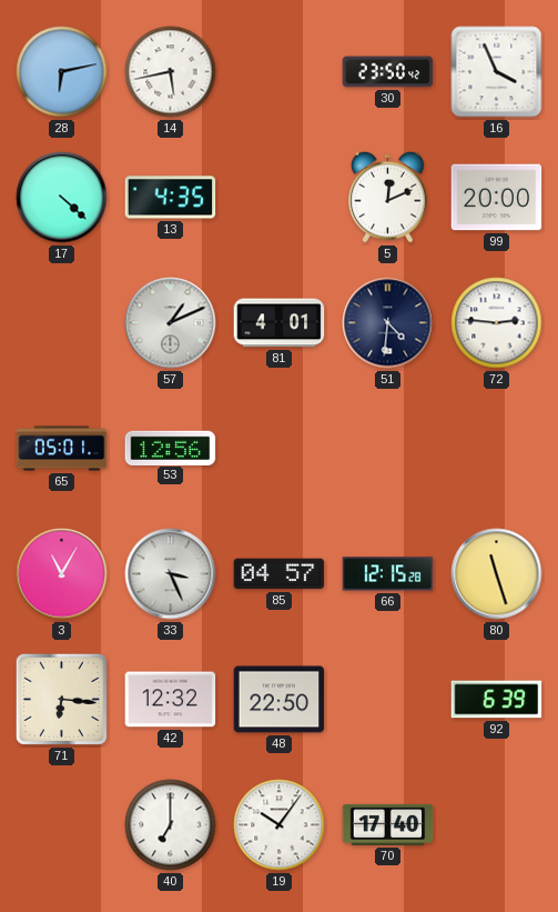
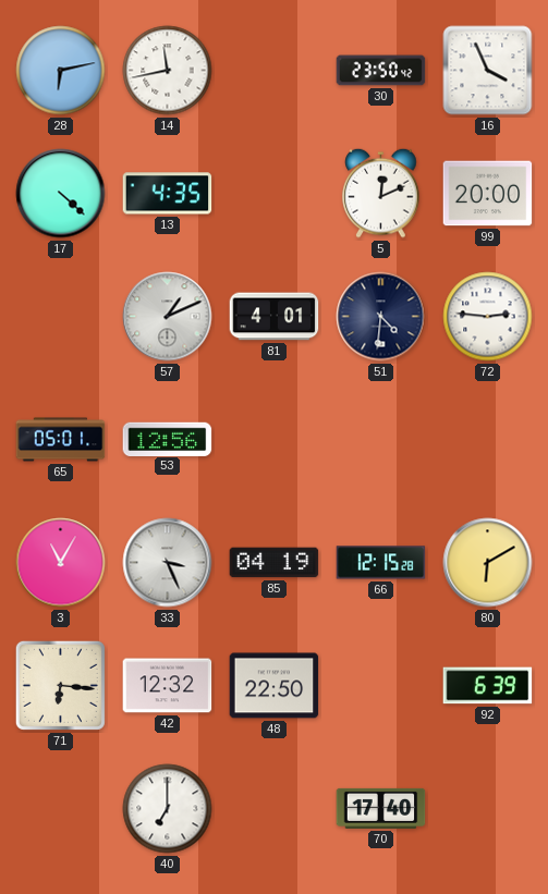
14: 5:43 -> 11:43 (168, 71)
85: 04:57 -> 04:19 (275, 563)
80: 11:27 -> 6:10 (488, 563)
19: 10:06 -> none (280, 825)
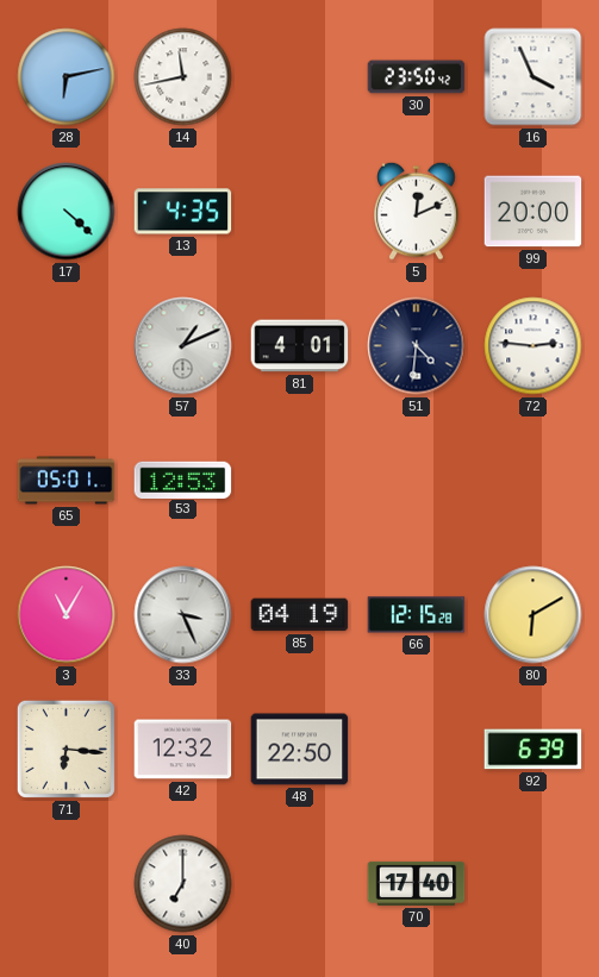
53: 12:56 -> 12:53 (183, 480)
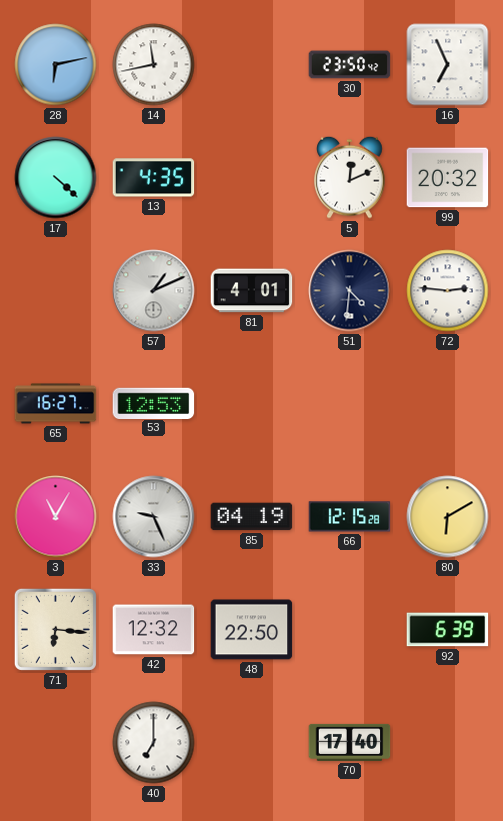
16: 3:56 -> 6:56 (448, 65)
99: 20:00 -> 20:32 (448, 178)
65: 05:01 -> 16:27 (56, 404)
33: 3:26 -> 9:26 (154, 517)
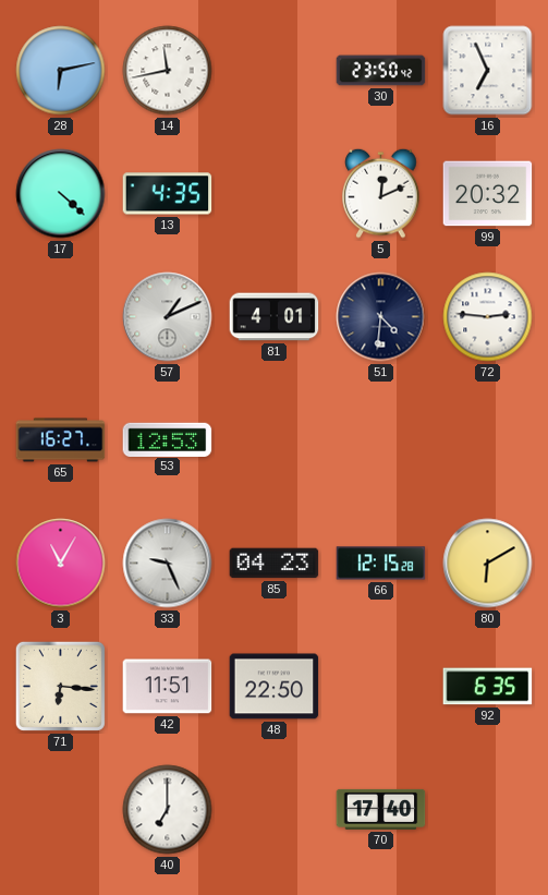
85: 04:19 -> 04:23 (275, 564)
42: 12:32 -> 11:51 (168, 687)
92: 6:39 -> 6:35 (488, 687)
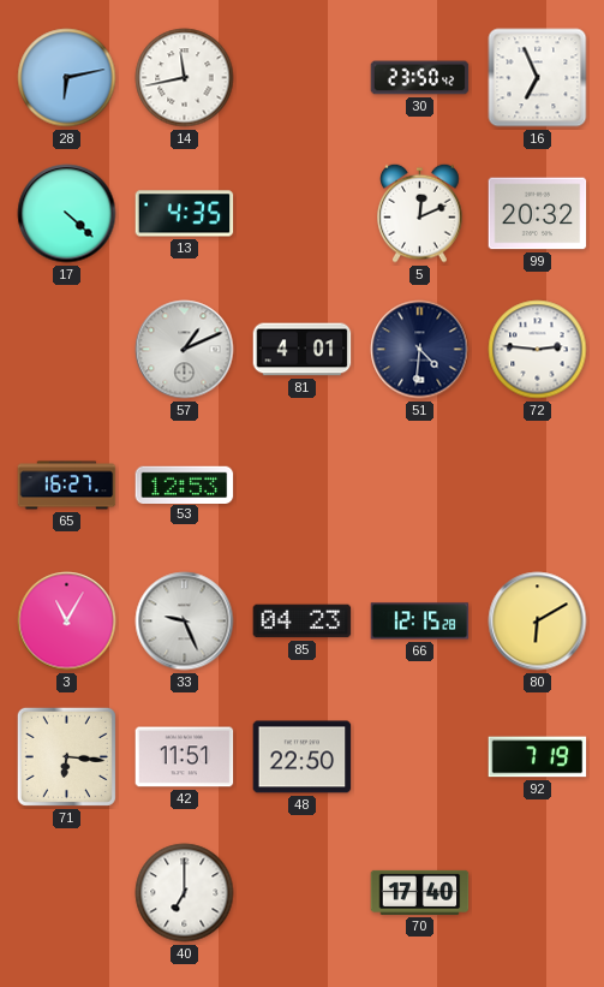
92: 6:35 -> 7:19 (538, 757)
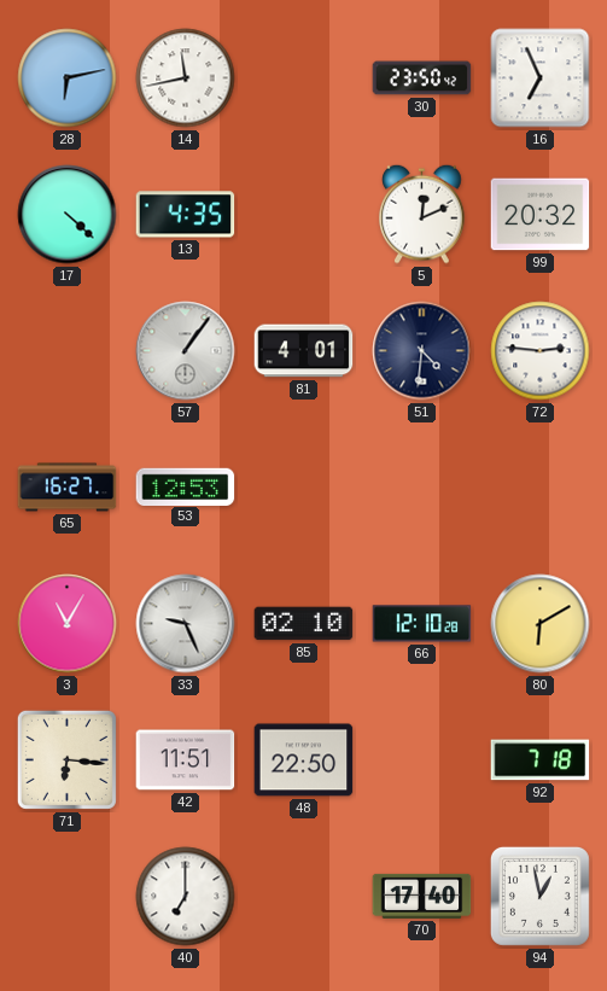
57: 1:11 -> 1:06 (186, 351)
85: 04:23 -> 02:10 (304, 624)
66: 12:15 -> 12:10 (422, 624)
92: 7:19 -> 7:18 (541, 760)
94: none -> 12:58 (539, 896)
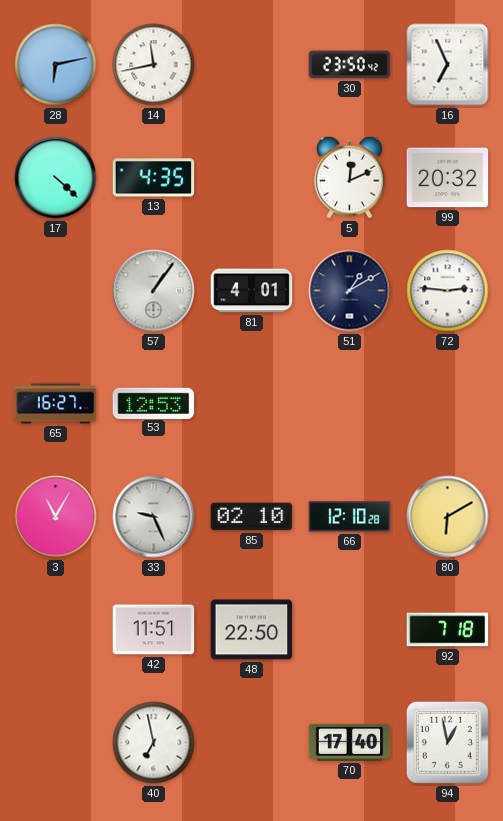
51: 4:31 -> 1:10 (350, 291)
71: 6:16 -> none (66, 759)
40: 7:00 -> 6:58 (154, 743)
